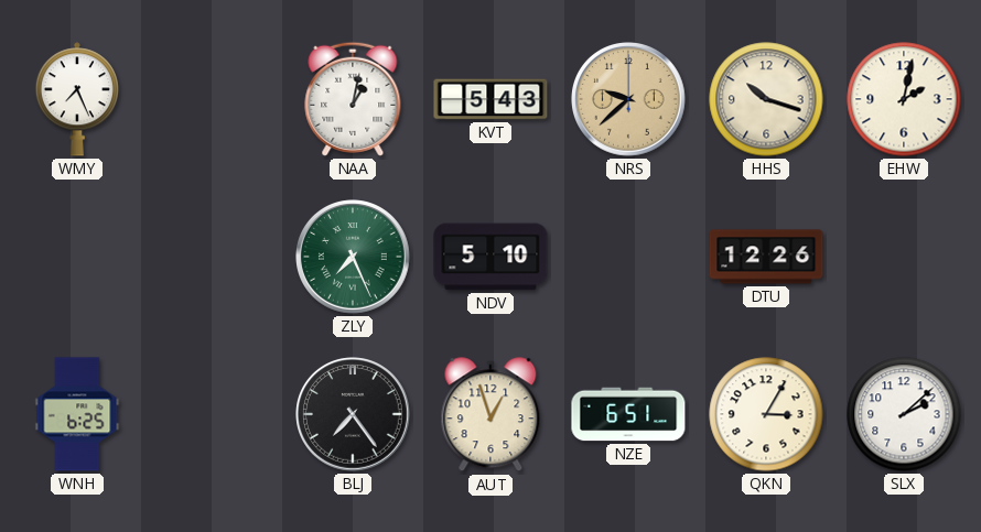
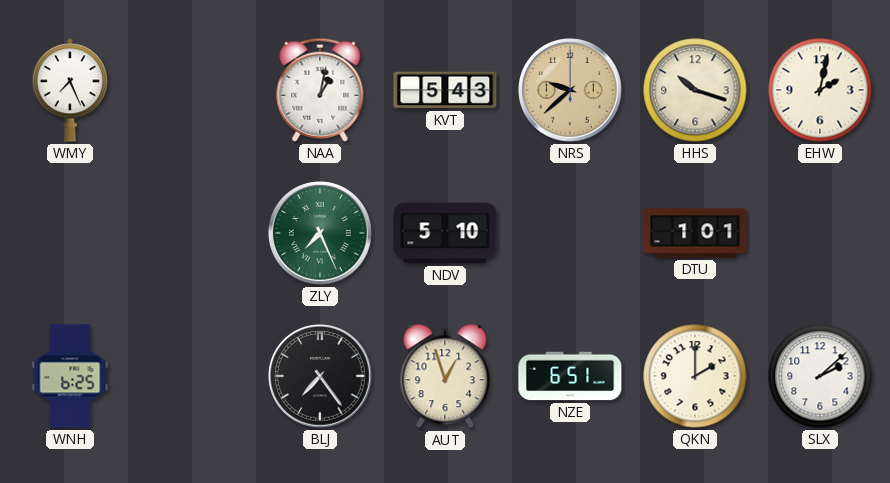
DTU: 12:26 -> 1:01 (695, 233)
QKN: 3:05 -> 2:00 (695, 376)
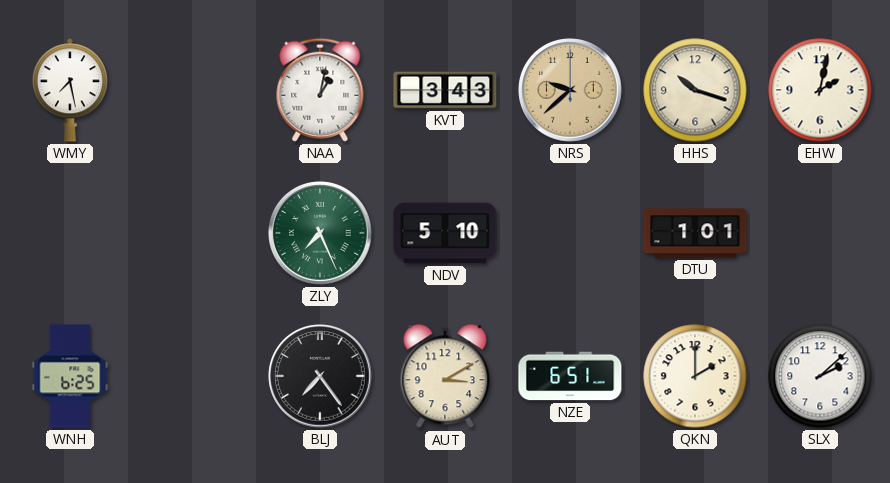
WMY: 7:26 -> 7:28 (70, 90)
KVT: 5:43 -> 3:43 (445, 90)
AUT: 12:57 -> 3:10 (445, 377)
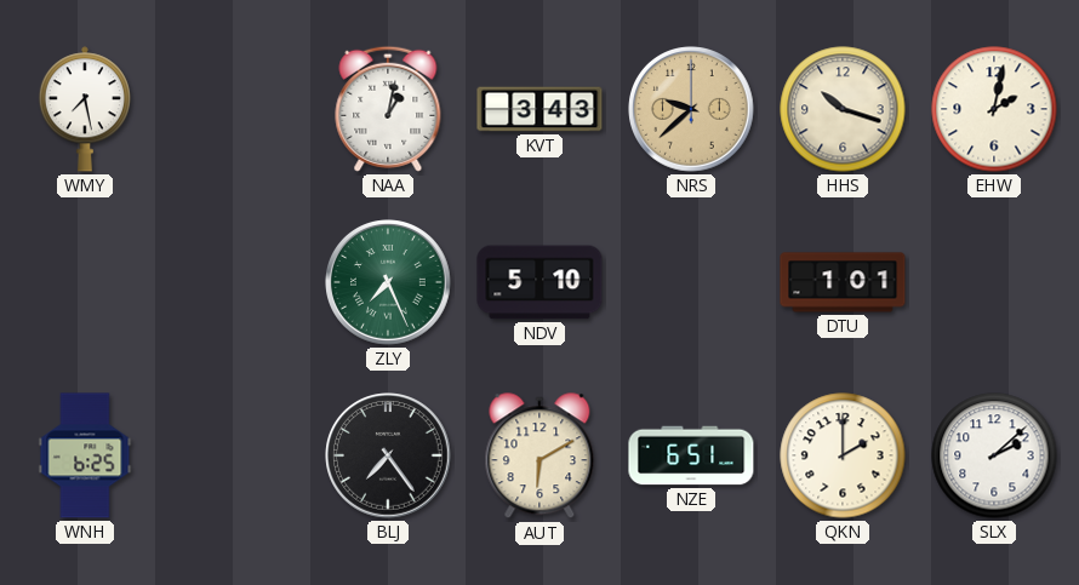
AUT: 3:10 -> 6:10 (539, 457)
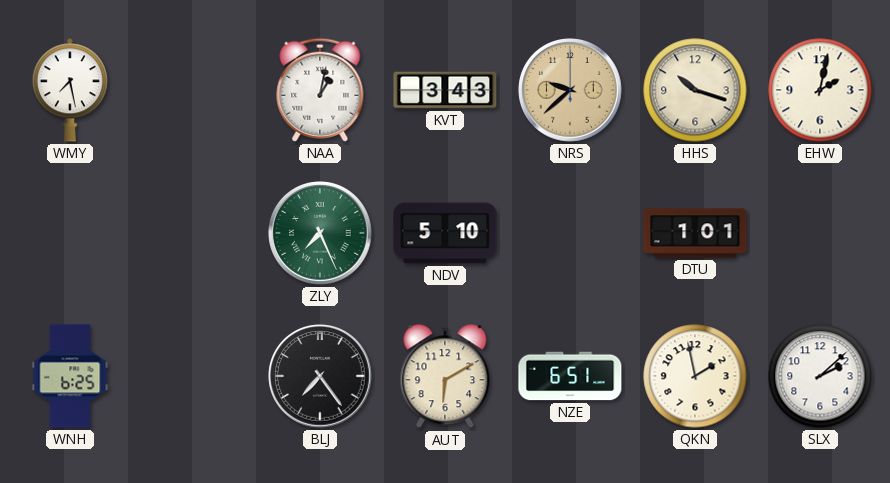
QKN: 2:00 -> 1:58 (695, 376)
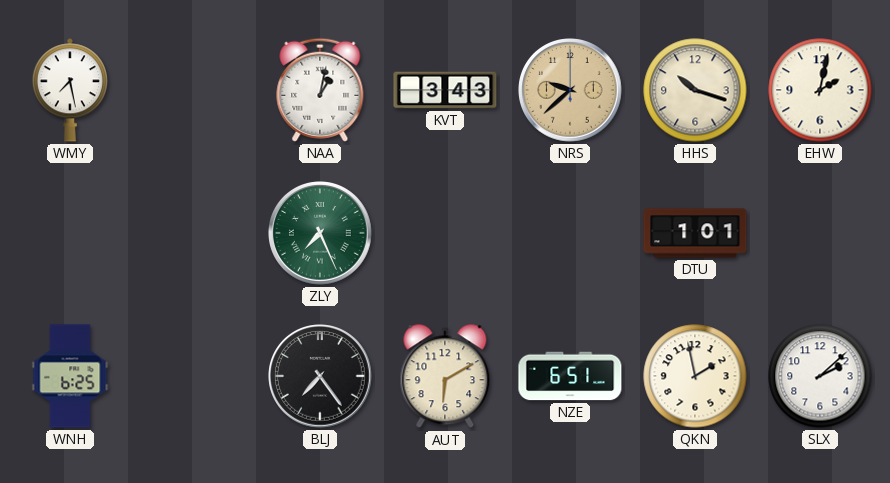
NDV: 5:10 -> none (445, 233)
